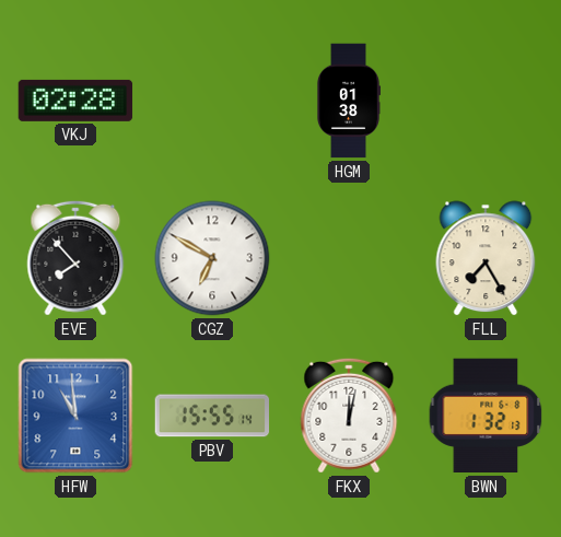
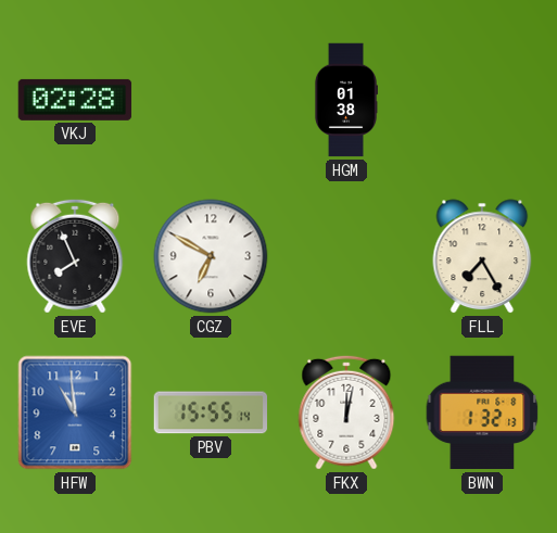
EVE: 7:53 -> 7:56 (75, 256)
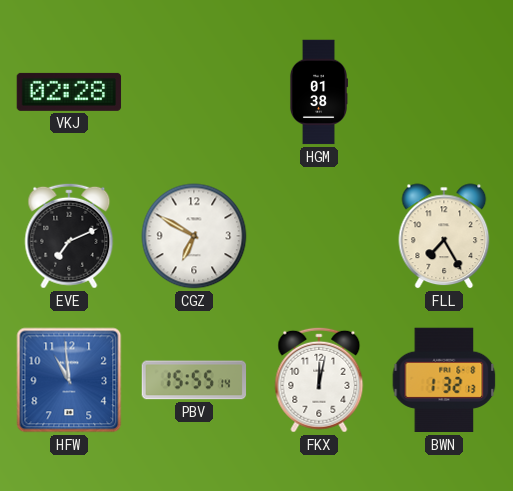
EVE: 7:56 -> 7:11 (69, 236)
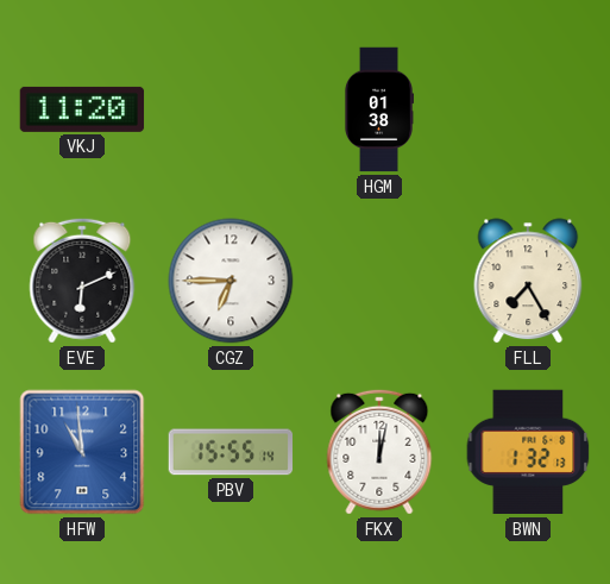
VKJ: 02:28 -> 11:20 (82, 109)
EVE: 7:11 -> 6:11 (82, 281)
CGZ: 6:50 -> 6:45 (231, 281)
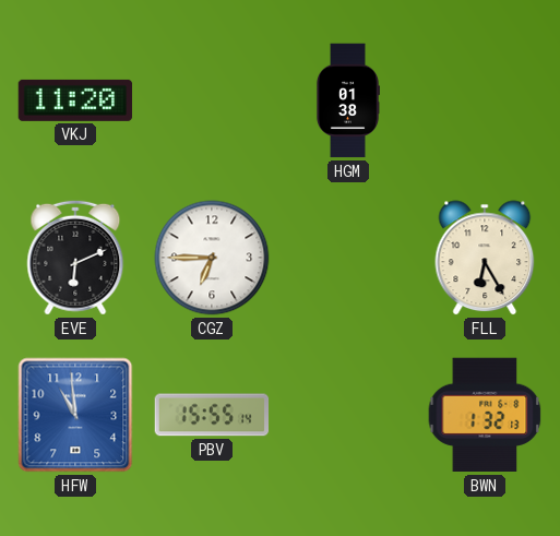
FLL: 7:25 -> 6:25 (485, 258)
FKX: 12:02 -> none (379, 452)
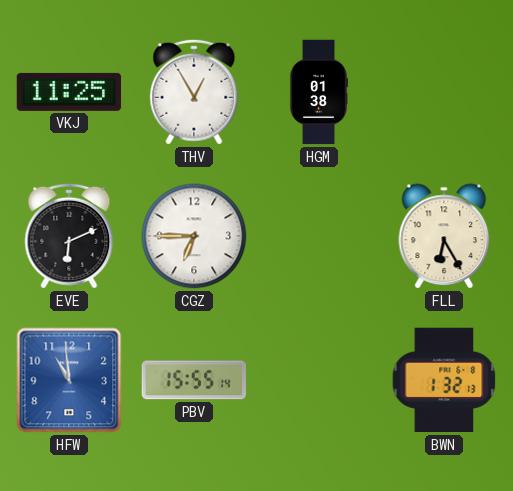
VKJ: 11:20 -> 11:25 (69, 92)
THV: none -> 12:55 (194, 92)
